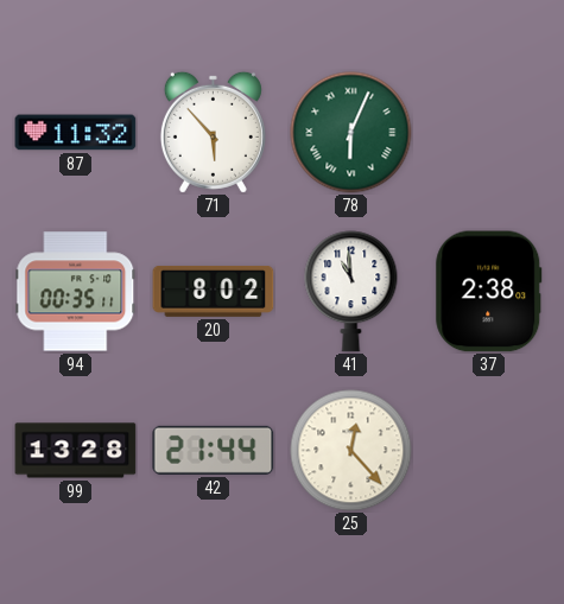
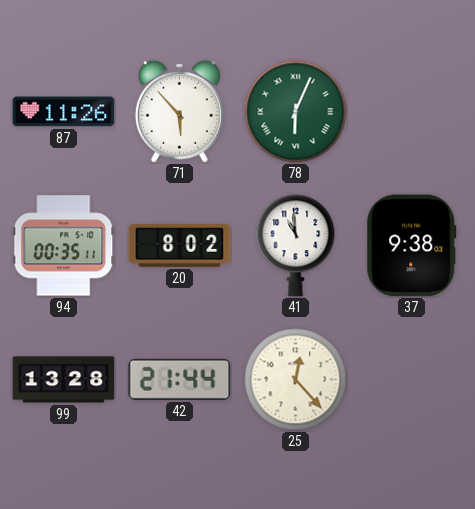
87: 11:32 -> 11:26 (64, 112)
37: 2:38 -> 9:38 (412, 246)
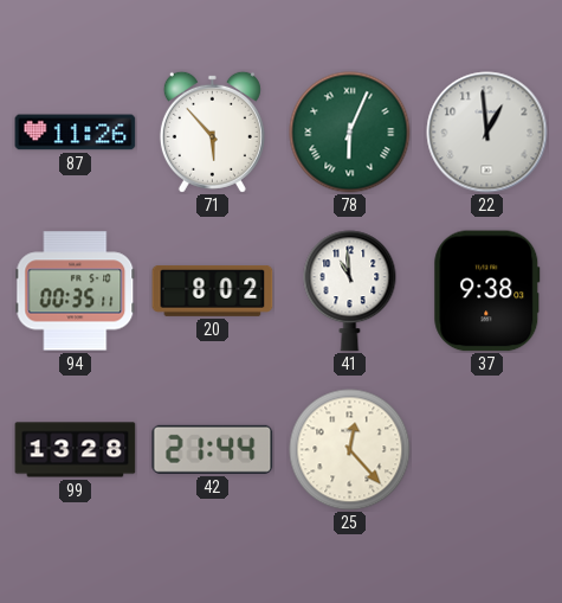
22: none -> 12:59 (487, 133)
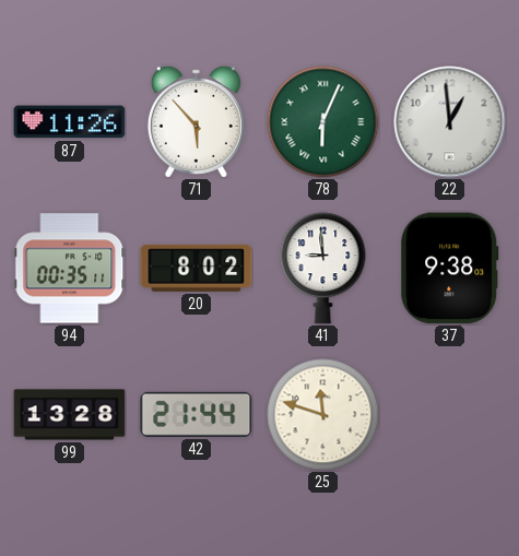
41: 10:59 -> 8:59 (323, 269)
25: 12:23 -> 11:48 (323, 415)
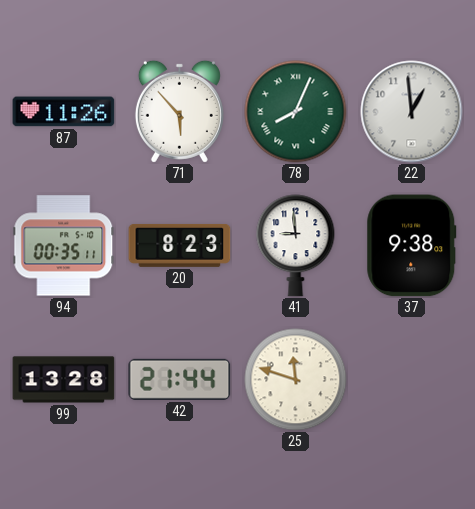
78: 6:04 -> 8:04 (296, 112)
20: 8:02 -> 8:23 (180, 245)
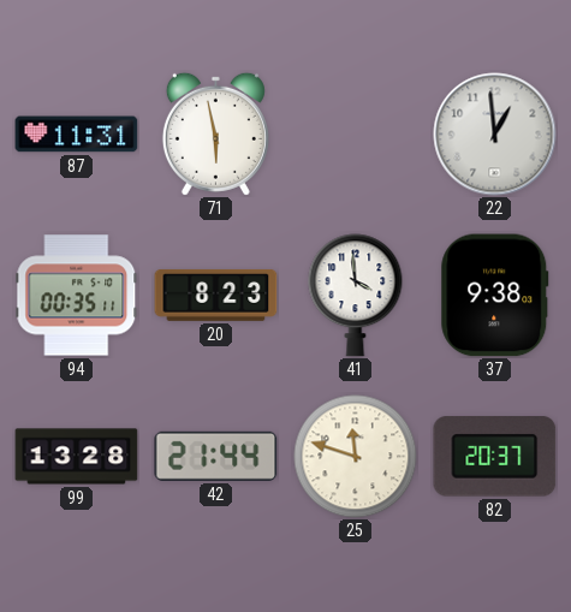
87: 11:26 -> 11:31 (77, 135)
71: 5:53 -> 5:58 (215, 133)
78: 8:04 -> none (296, 112)
41: 8:59 -> 3:59 (356, 296)
82: none -> 20:37 (495, 457)
